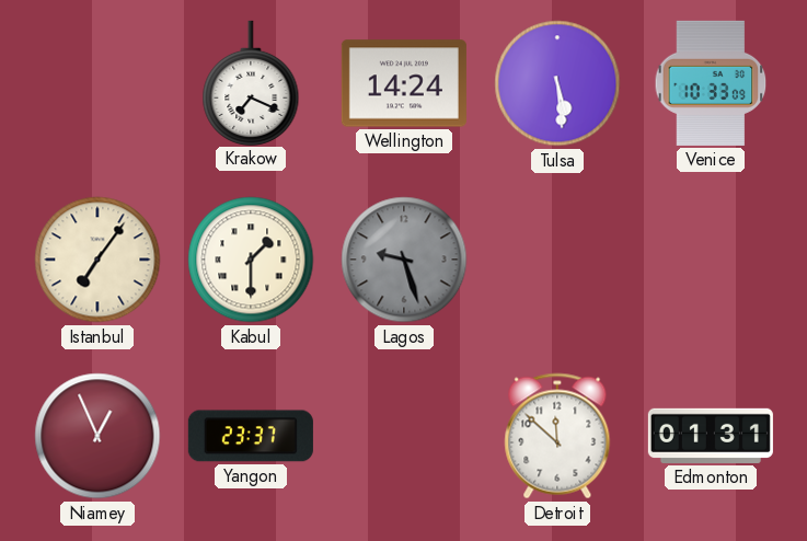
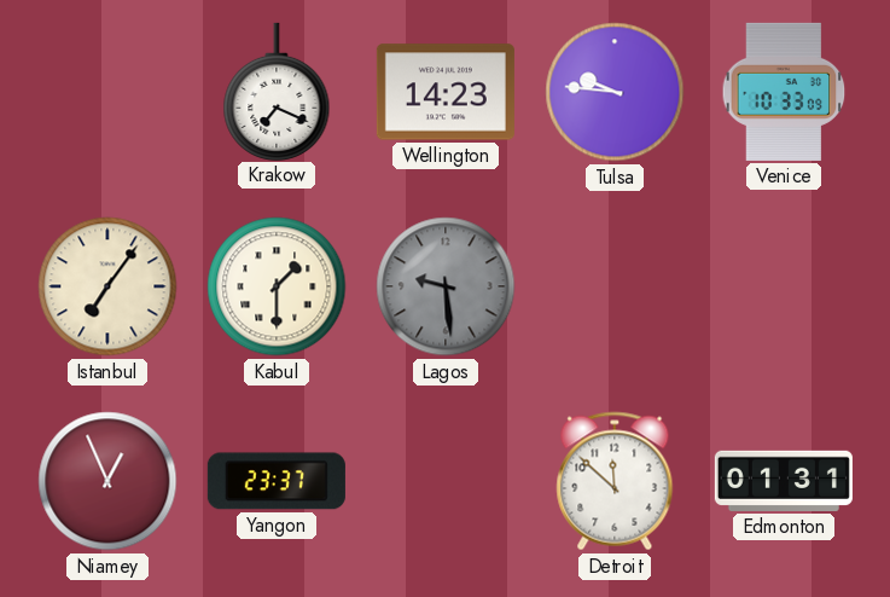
Wellington: 14:24 -> 14:23 (446, 92)
Tulsa: 5:29 -> 9:46 (615, 92)
Lagos: 9:27 -> 9:29 (446, 286)
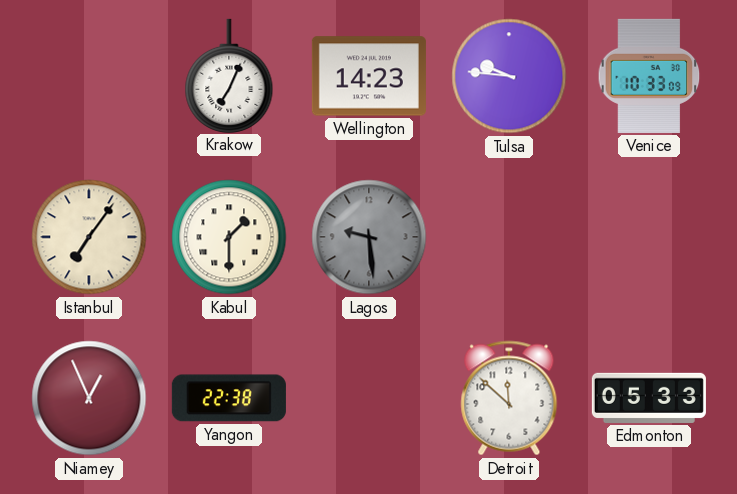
Krakow: 7:19 -> 7:04 (229, 75)
Yangon: 23:37 -> 22:38 (229, 398)
Edmonton: 01:31 -> 05:33 (649, 398)
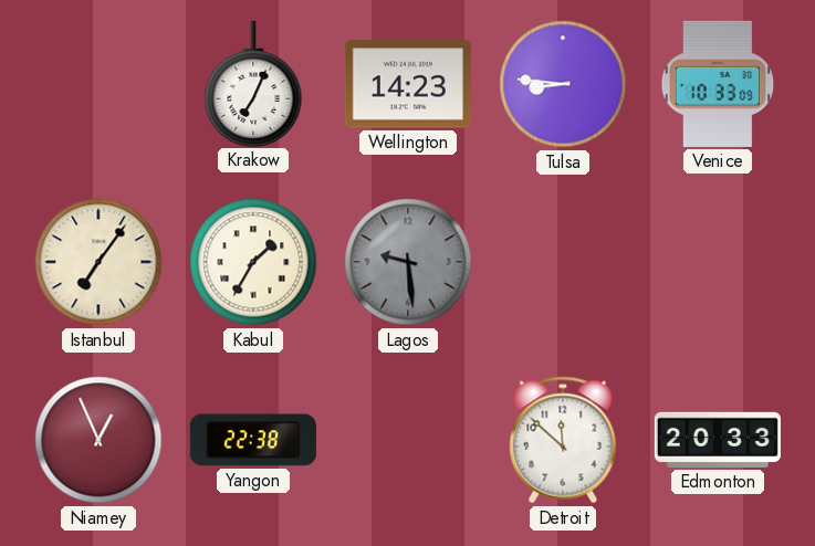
Tulsa: 9:46 -> 8:46 (563, 84)
Kabul: 1:30 -> 1:35 (253, 262)
Edmonton: 05:33 -> 20:33 (718, 440)
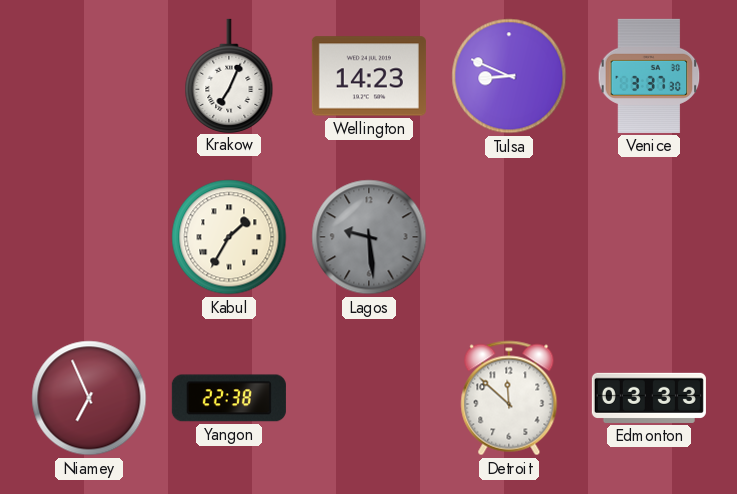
Tulsa: 8:46 -> 8:49 (509, 76)
Venice: 10:33 -> 3:37 (649, 76)
Istanbul: 7:06 -> none (98, 262)
Niamey: 12:56 -> 6:56 (89, 398)
Edmonton: 20:33 -> 03:33 (649, 398)
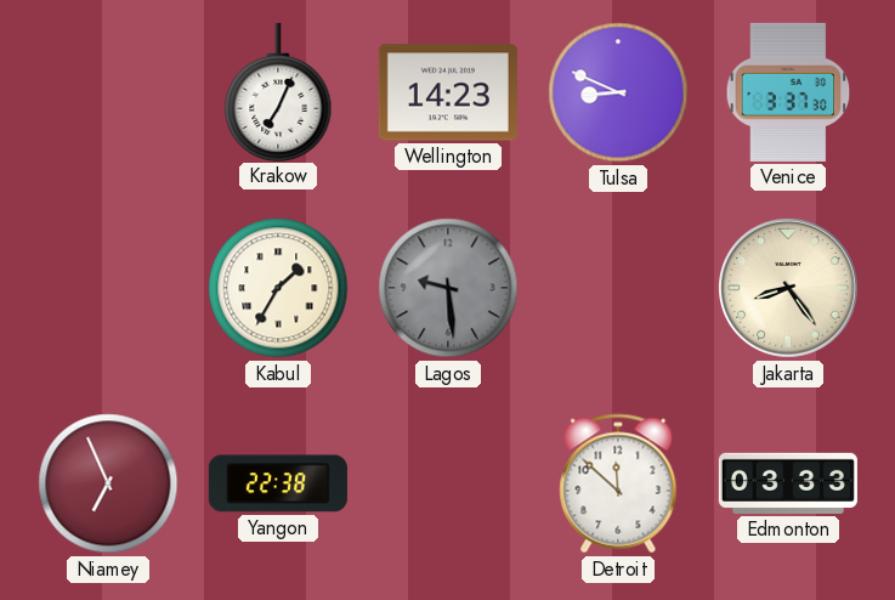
Jakarta: none -> 8:24 (789, 289)
